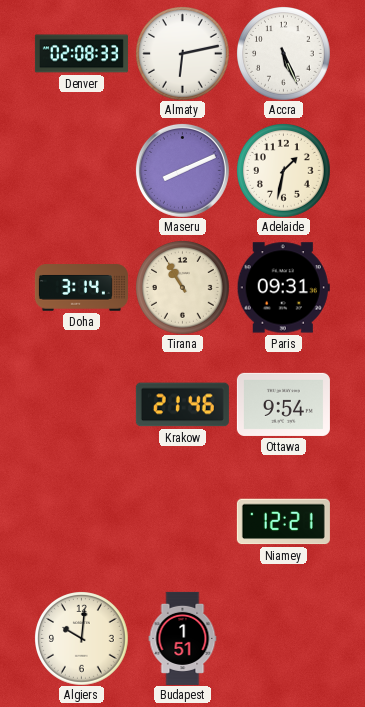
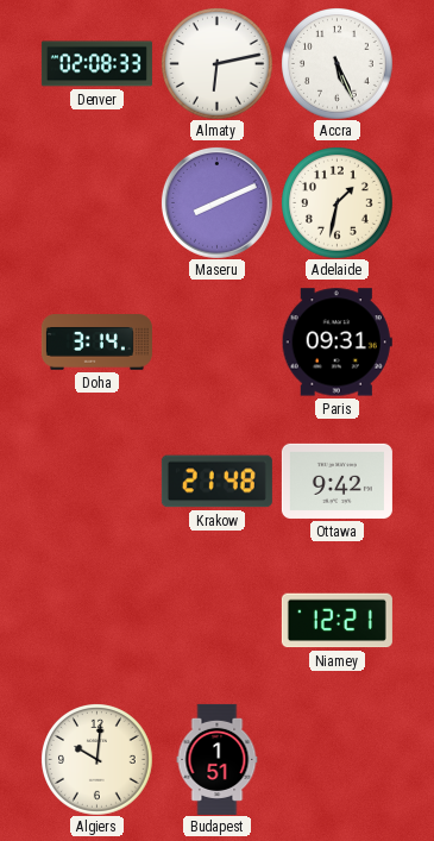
Tirana: 10:55 -> none (183, 288)
Krakow: 21:46 -> 21:48 (216, 482)
Ottawa: 9:54 -> 9:42 (336, 481)
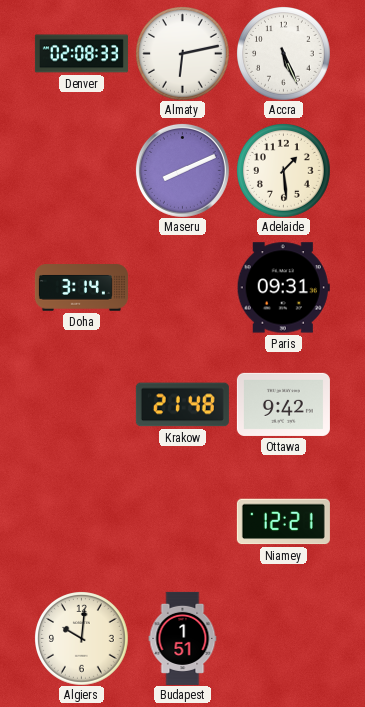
Adelaide: 1:32 -> 1:29 (284, 171)
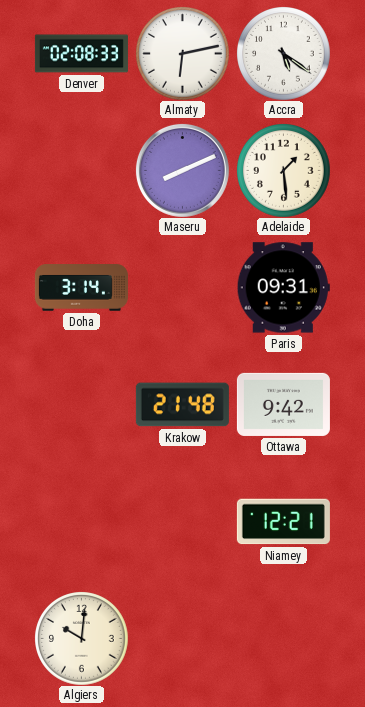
Accra: 5:26 -> 5:21 (284, 54)
Budapest: 1:51 -> none (183, 638)
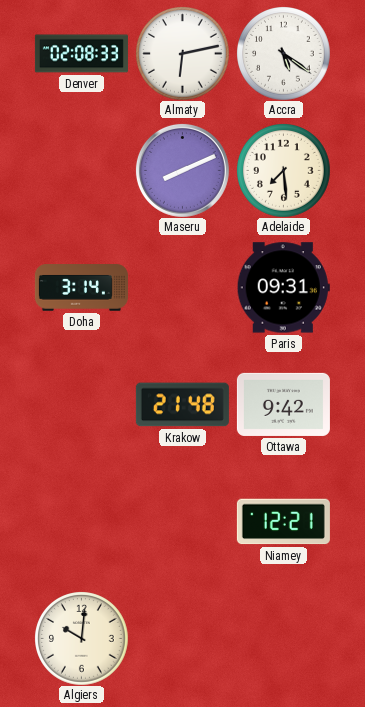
Adelaide: 1:29 -> 7:29 (284, 171)
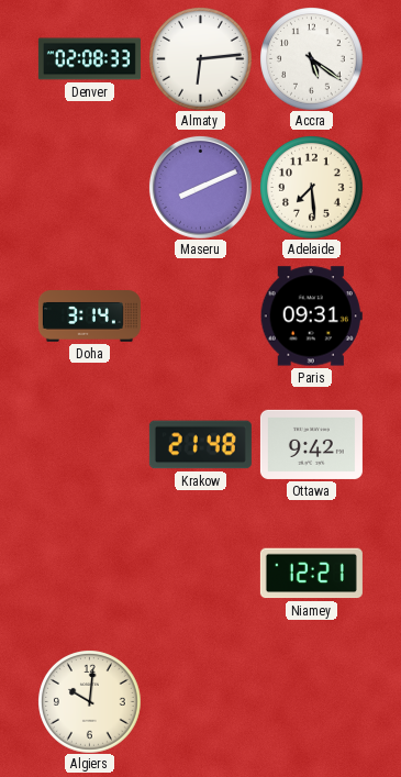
Almaty: 6:13 -> 6:14 (201, 59)
